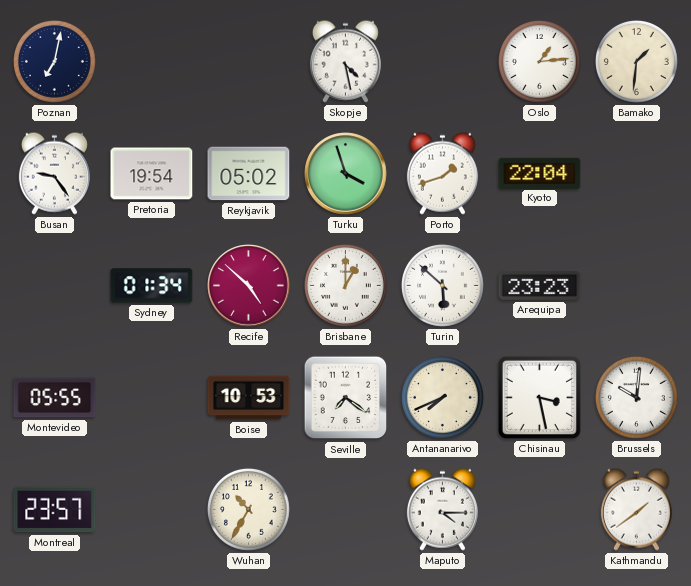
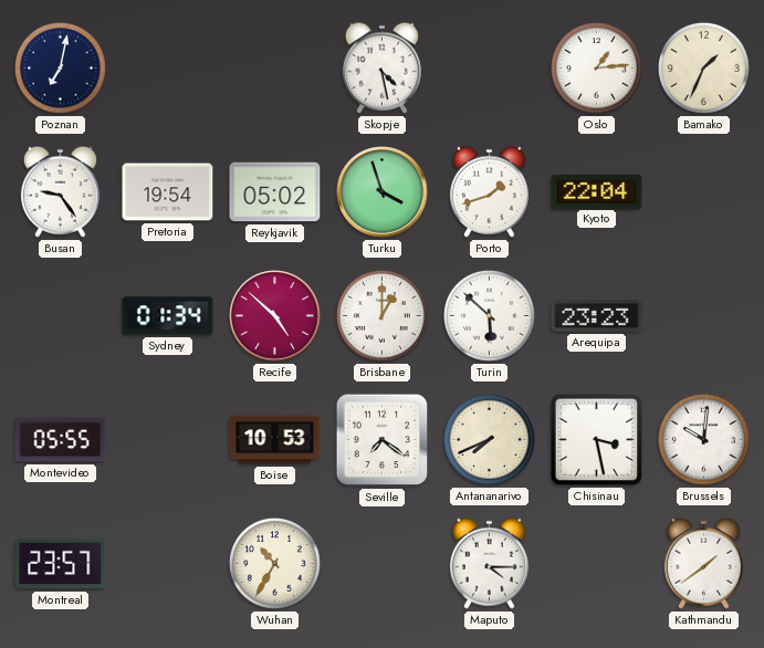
Bamako: 1:31 -> 1:34 (703, 67)
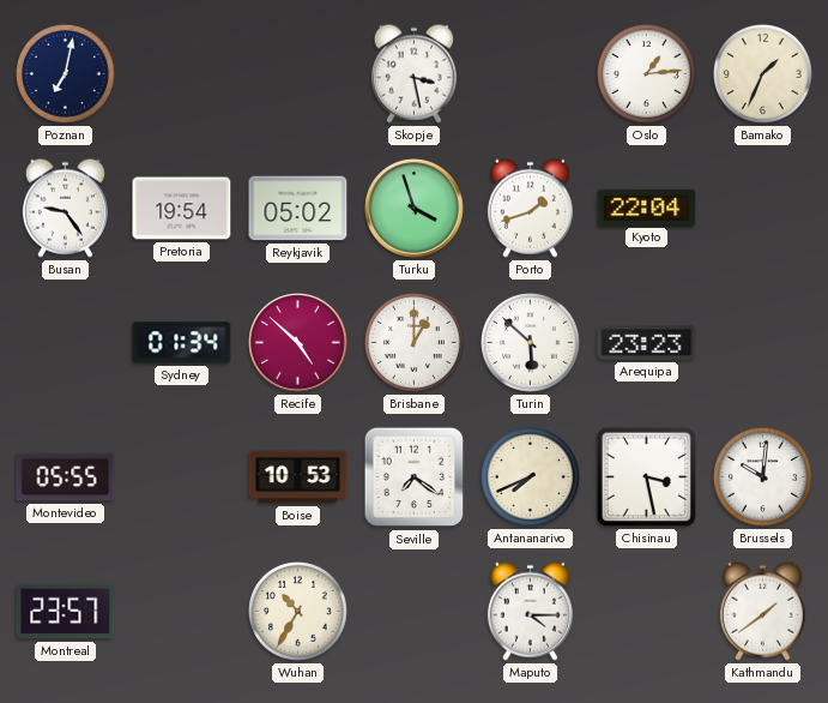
Skopje: 4:28 -> 3:28 (413, 73)
